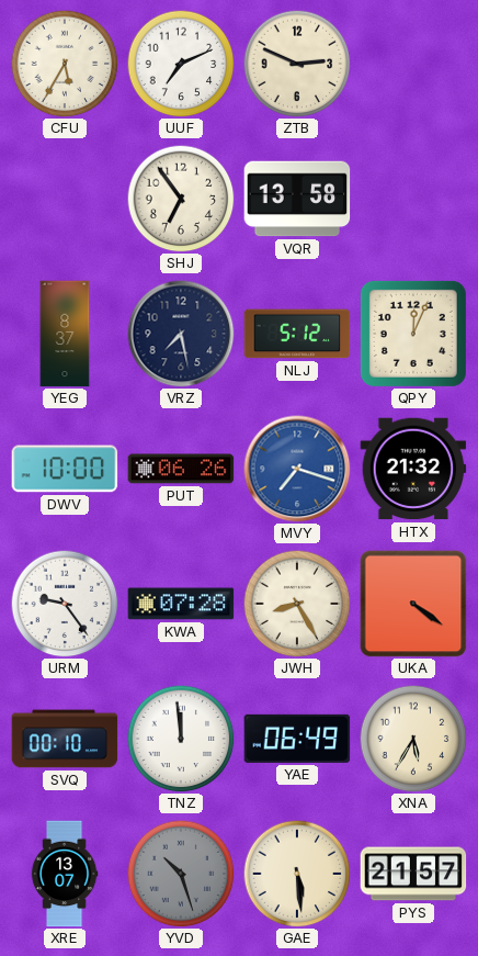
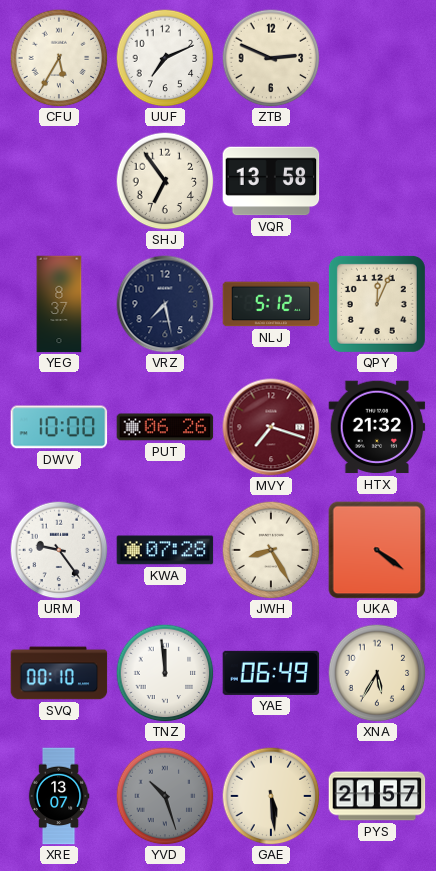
MVY dial: blue -> burgundy (271, 427)
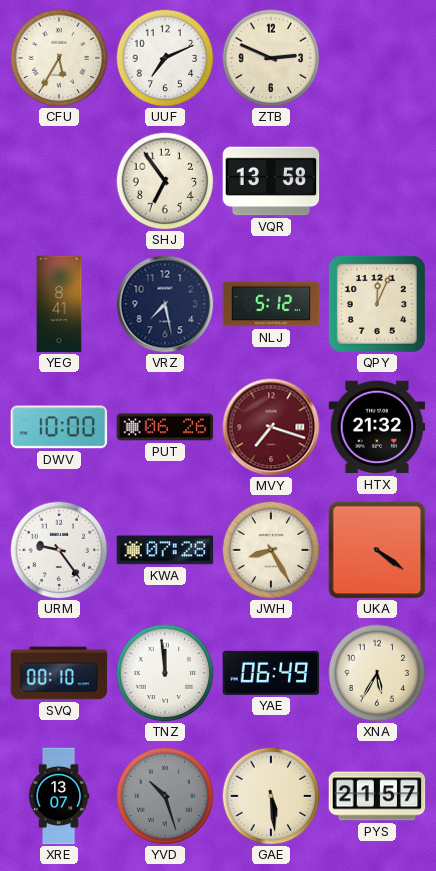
YEG: 8:37 -> 8:41 (59, 304)
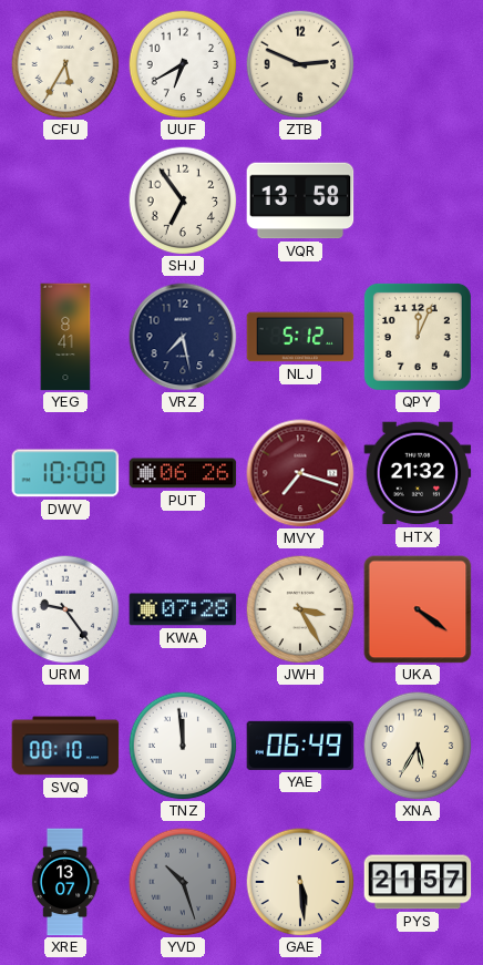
UUF: 7:11 -> 6:40 (183, 64)
JWH: 8:25 -> 3:25 (300, 609)
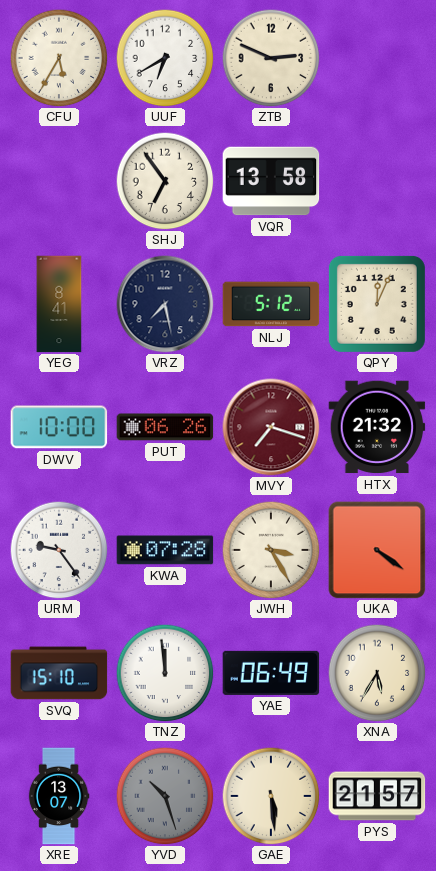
SVQ: 00:10 -> 15:10 (59, 673)
